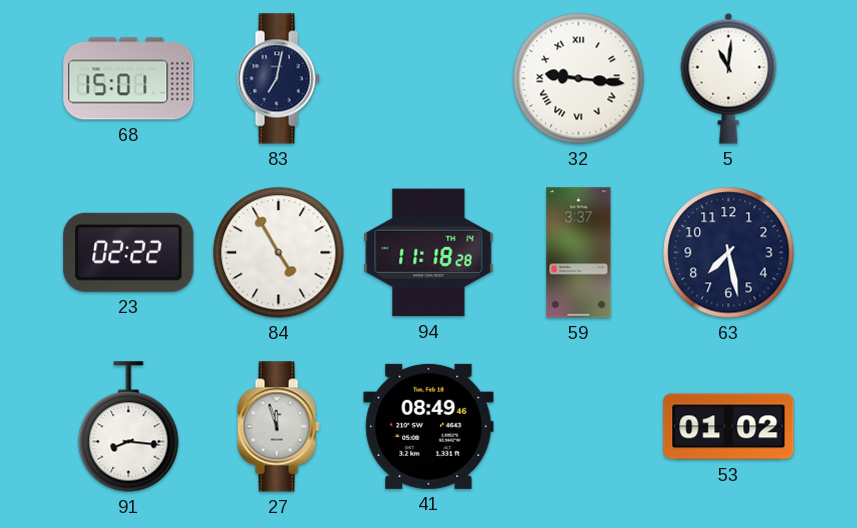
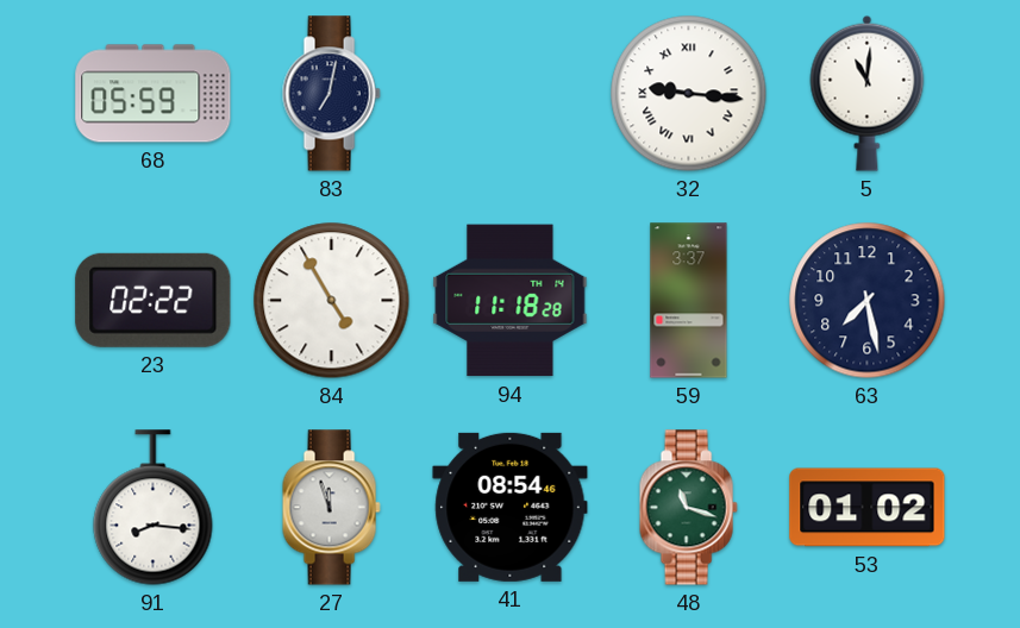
68: 15:01 -> 05:59 (154, 94)
41: 08:49 -> 08:54 (511, 507)
48: none -> 11:18 (688, 508)
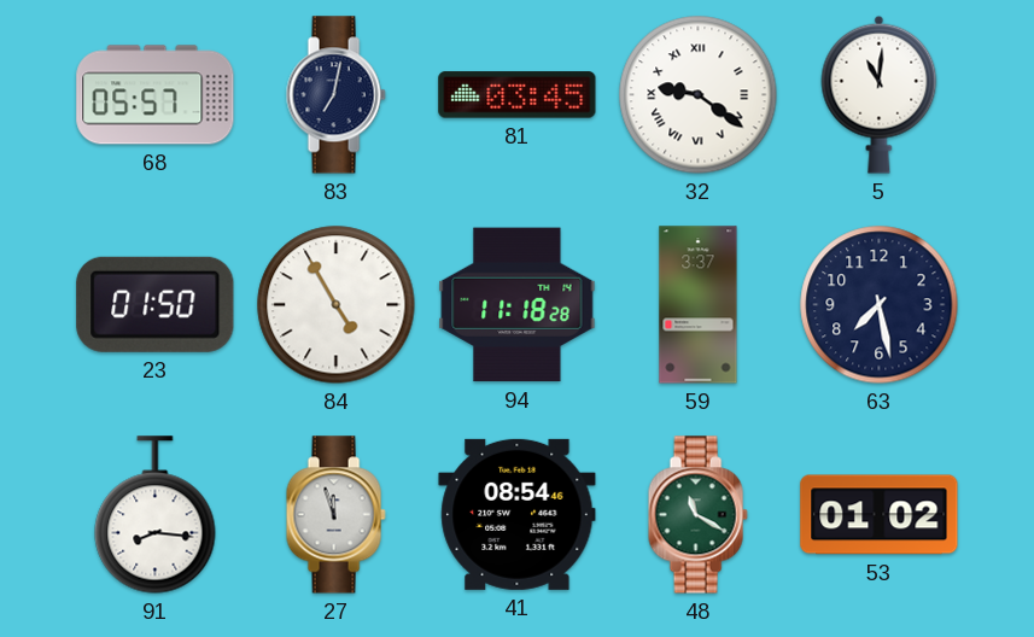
68: 05:59 -> 05:57 (156, 95)
81: none -> 03:45 (518, 95)
32: 9:16 -> 9:21 (699, 95)
23: 02:22 -> 01:50 (156, 304)
48: 11:18 -> 11:20 (697, 515)
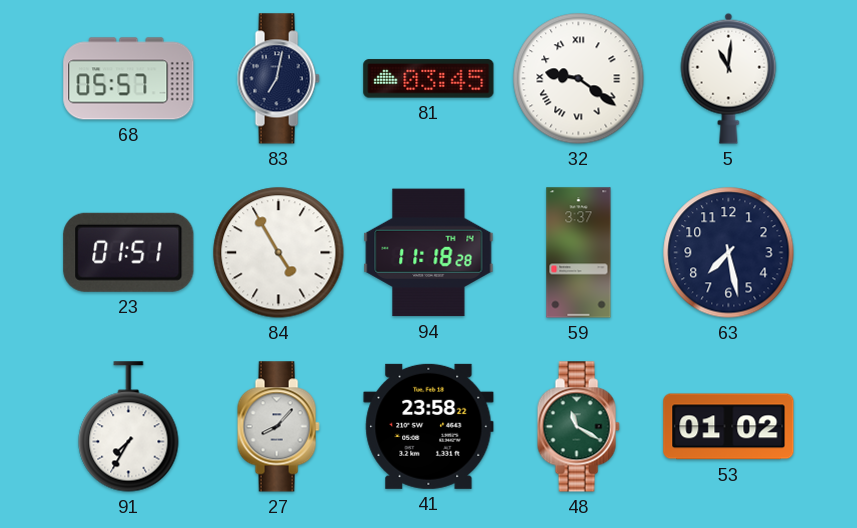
23: 01:50 -> 01:51 (129, 252)
91: 8:16 -> 7:35 (129, 427)
27: 11:57 -> 8:07 (278, 427)
41: 08:54 -> 23:58 (429, 426)
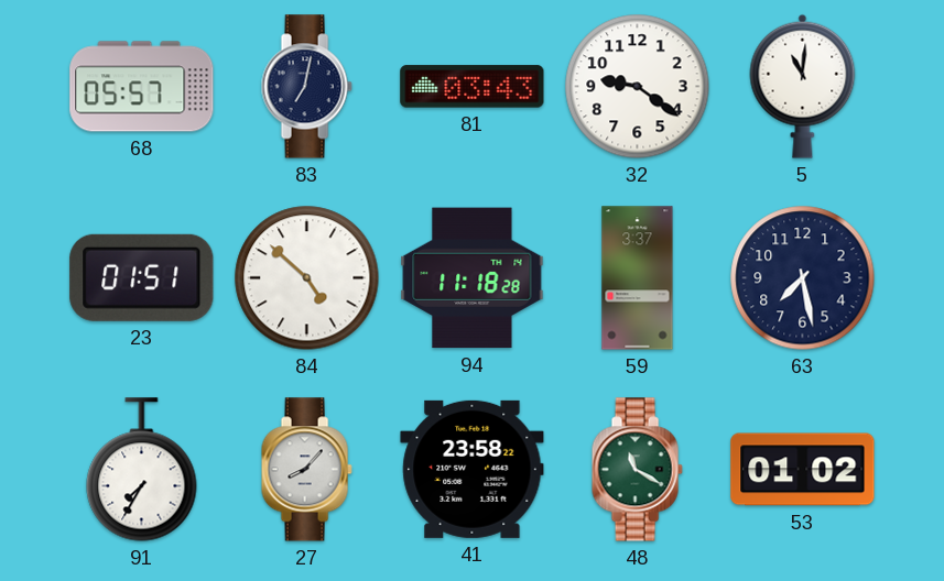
81: 03:45 -> 03:43 (473, 87)
32 numerals: Roman -> Arabic (638, 87)
84: 4:55 -> 4:52 (307, 278)
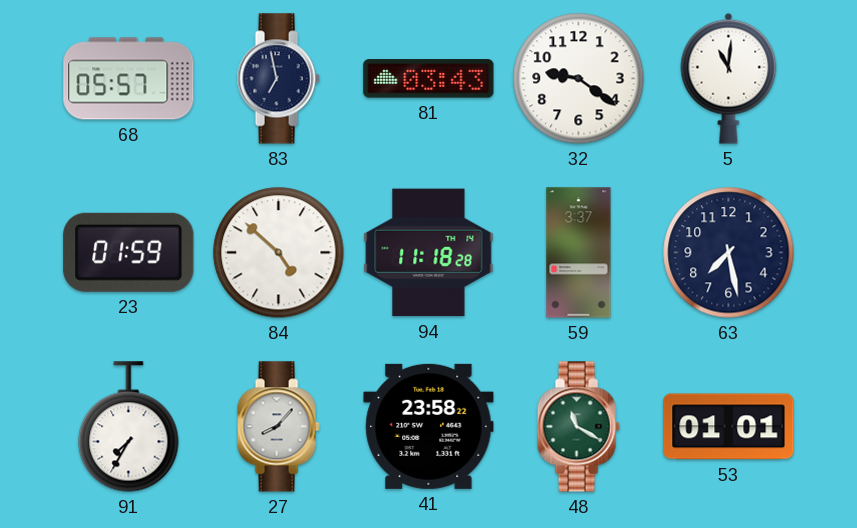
83: 7:02 -> 6:58 (278, 79)
23: 01:51 -> 01:59 (129, 252)
53: 01:02 -> 01:01 (729, 427)
